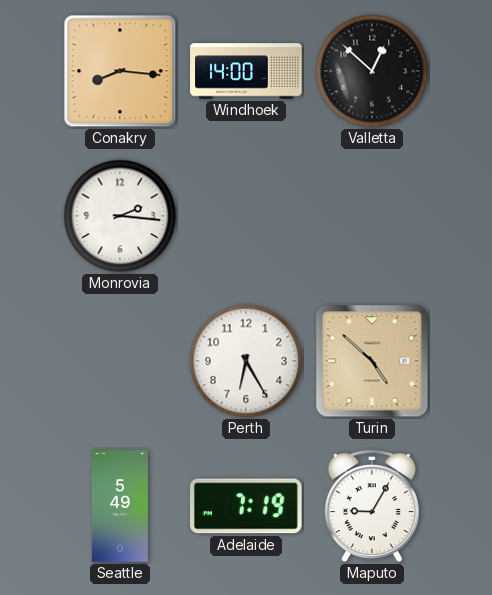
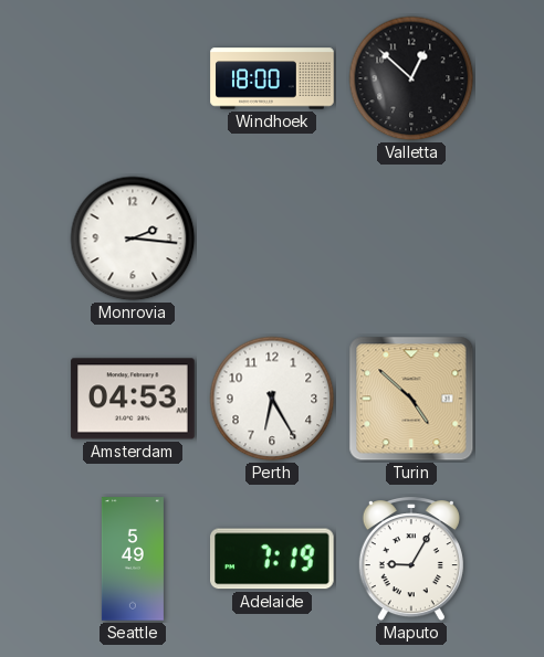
Conakry: 8:16 -> none (120, 71)
Windhoek: 14:00 -> 18:00 (272, 78)
Amsterdam: none -> 04:53 (133, 399)
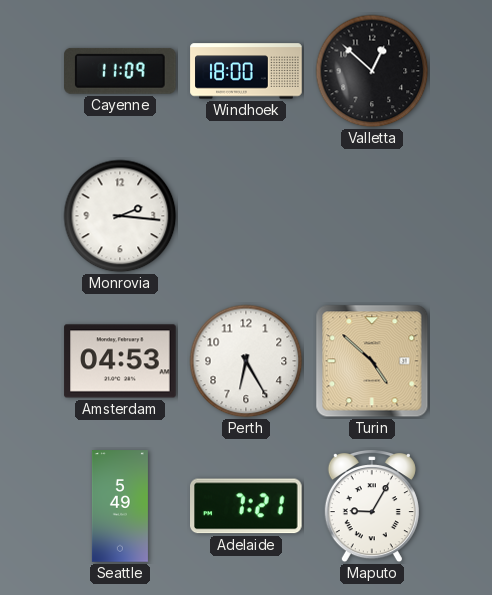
Cayenne: none -> 11:09 (121, 71)
Adelaide: 7:19 -> 7:21 (247, 506)
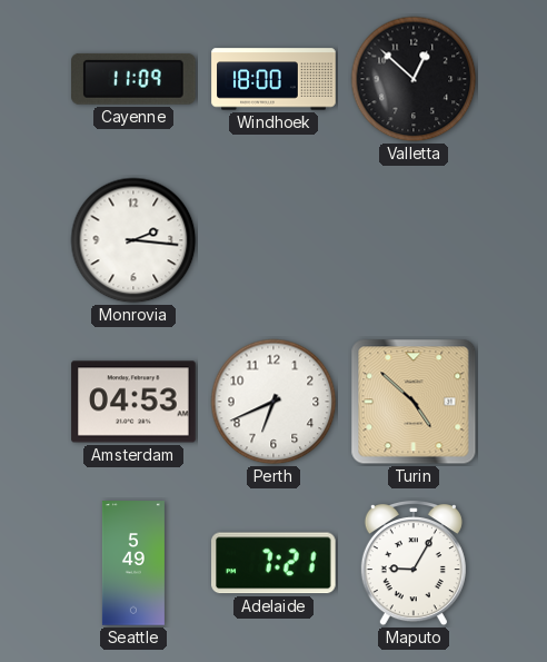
Perth: 6:25 -> 6:41 (273, 402)
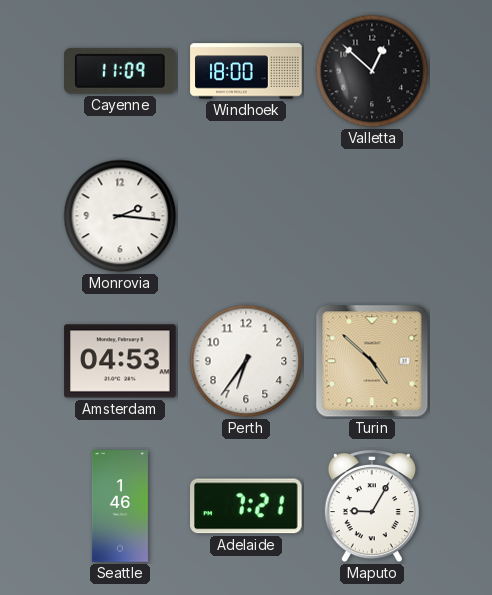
Perth: 6:41 -> 6:36 (246, 361)
Seattle: 5:49 -> 1:46 (120, 506)
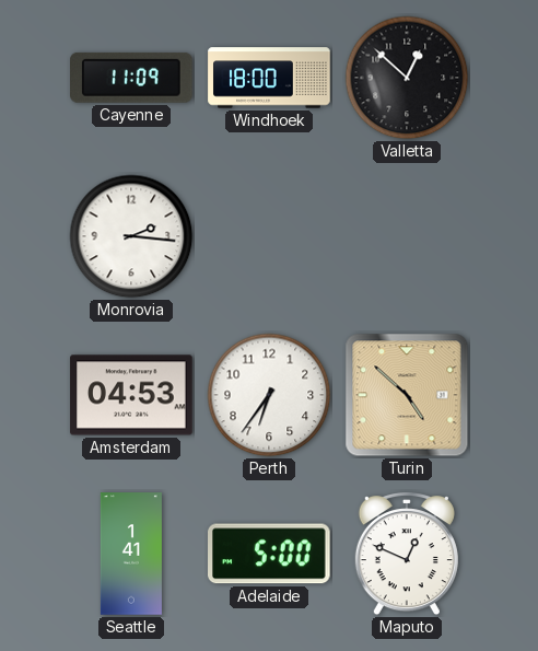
Seattle: 1:46 -> 1:41 (131, 554)
Adelaide: 7:21 -> 5:00 (270, 554)
Maputo: 9:05 -> 12:49 (407, 555)
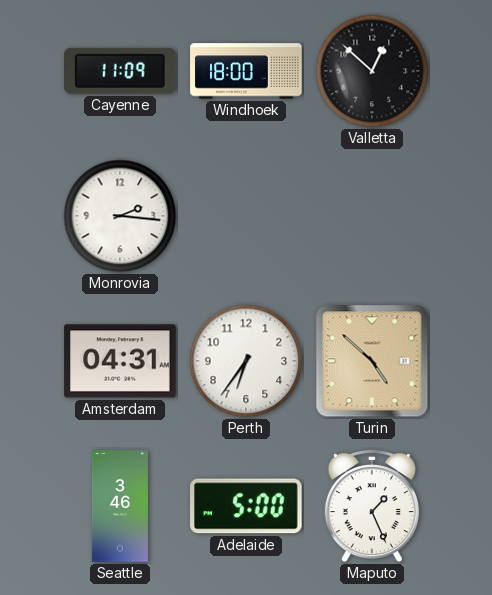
Amsterdam: 04:53 -> 04:31 (120, 361)
Seattle: 1:41 -> 3:46 (120, 506)
Maputo: 12:49 -> 1:26 (372, 507)
